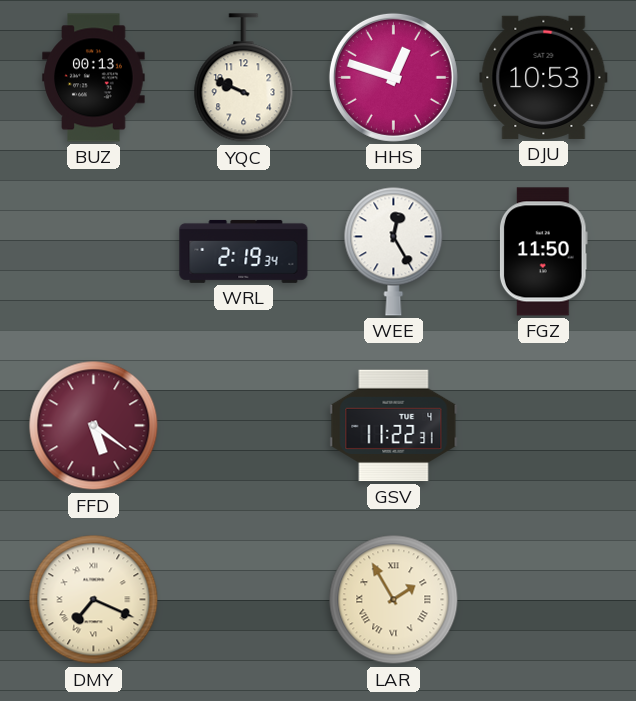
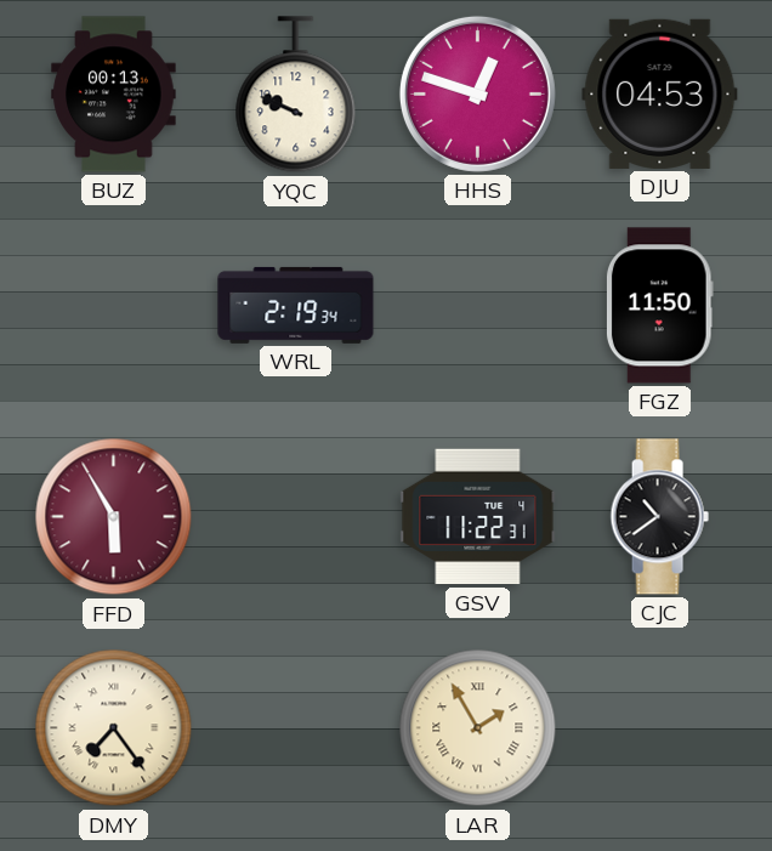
DJU: 10:53 -> 04:53 (660, 93)
WEE: 12:25 -> none (394, 251)
FFD: 5:21 -> 5:55 (114, 517)
CJC: none -> 10:39 (659, 517)
DMY: 7:19 -> 7:24 (114, 728)
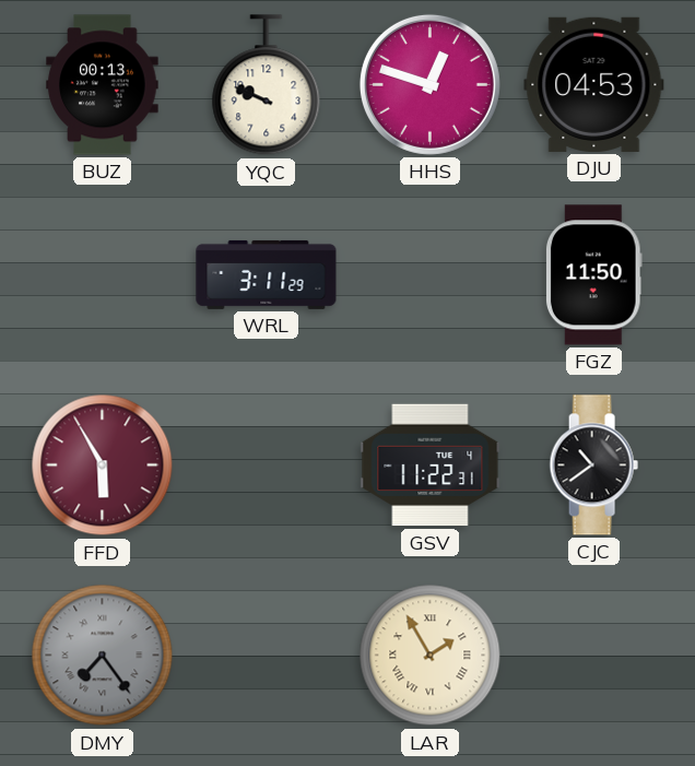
WRL: 2:19 -> 3:11 (267, 274)
DMY dial: cream -> grey (103, 656)
